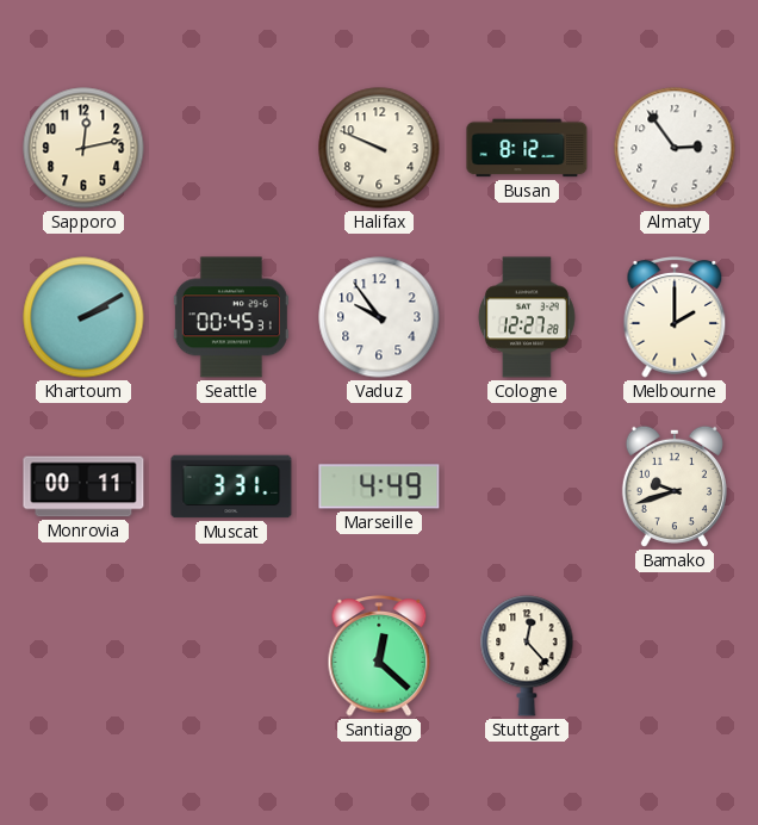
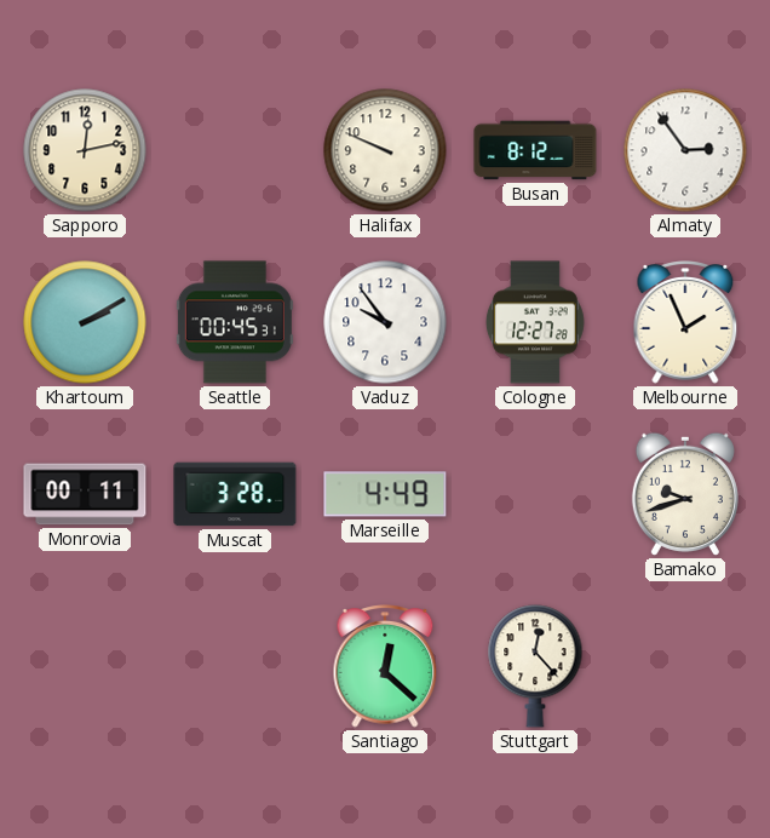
Melbourne: 2:00 -> 1:56 (685, 322)
Muscat: 3:31 -> 3:28 (235, 494)
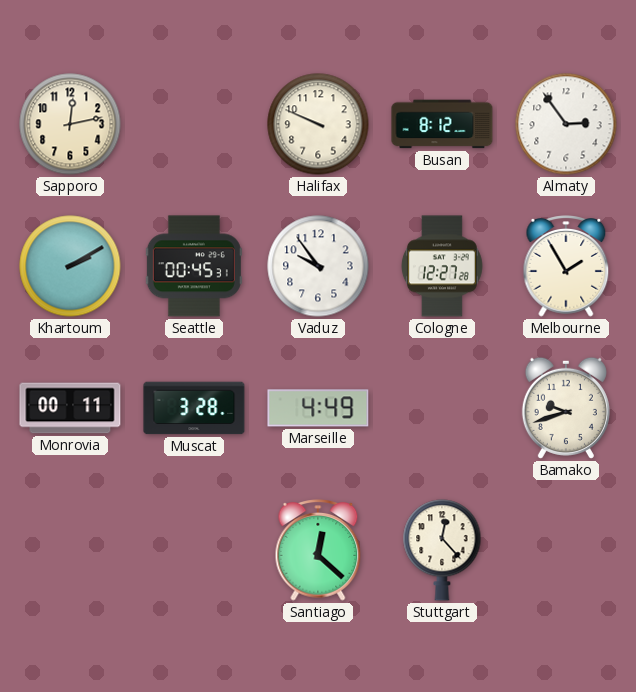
Melbourne: 1:56 -> 1:55 (566, 266)
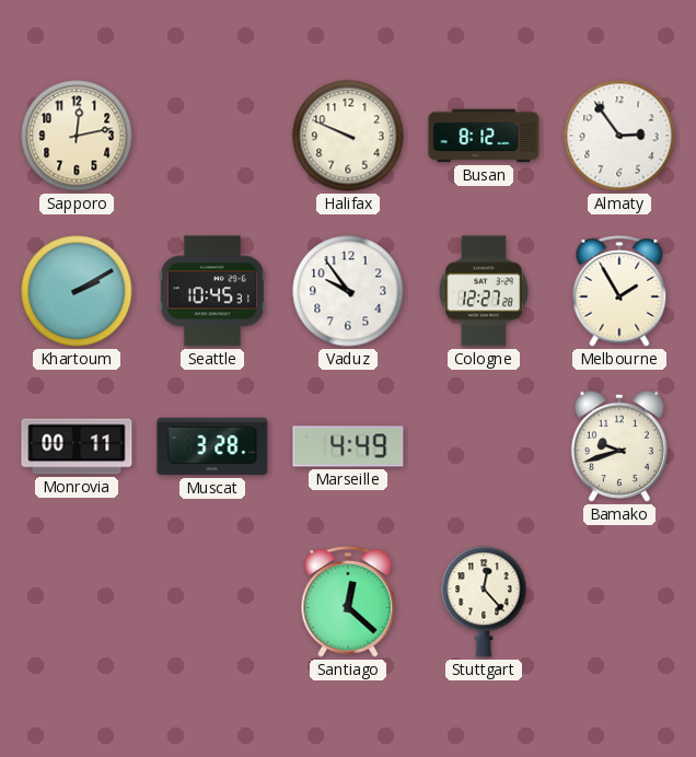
Seattle: 00:45 -> 10:45 (212, 291)
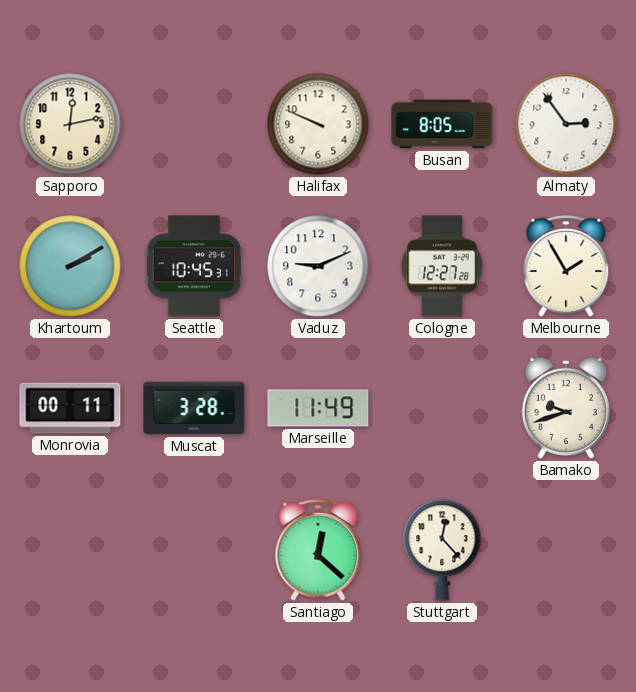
Busan: 8:12 -> 8:05 (442, 124)
Vaduz: 9:54 -> 9:11 (318, 266)
Marseille: 4:49 -> 11:49 (318, 408)
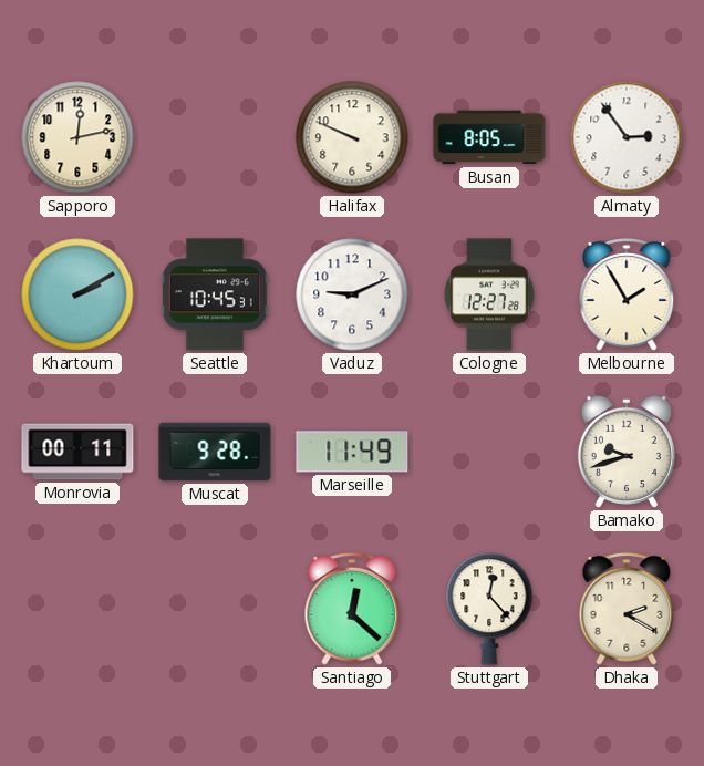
Muscat: 3:28 -> 9:28 (215, 452)
Dhaka: none -> 2:20 (627, 609)
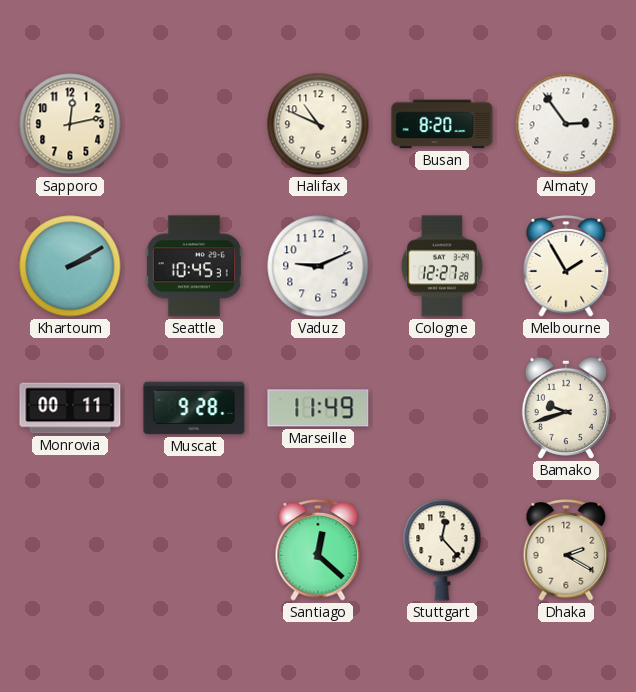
Halifax: 9:49 -> 10:49 (318, 124)
Busan: 8:05 -> 8:20 (442, 124)
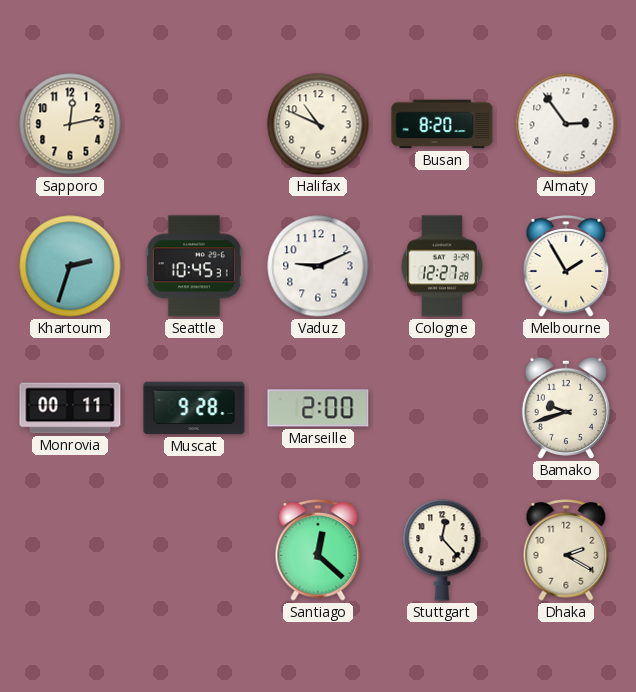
Khartoum: 2:10 -> 2:33 (70, 266)
Marseille: 11:49 -> 2:00 (318, 408)
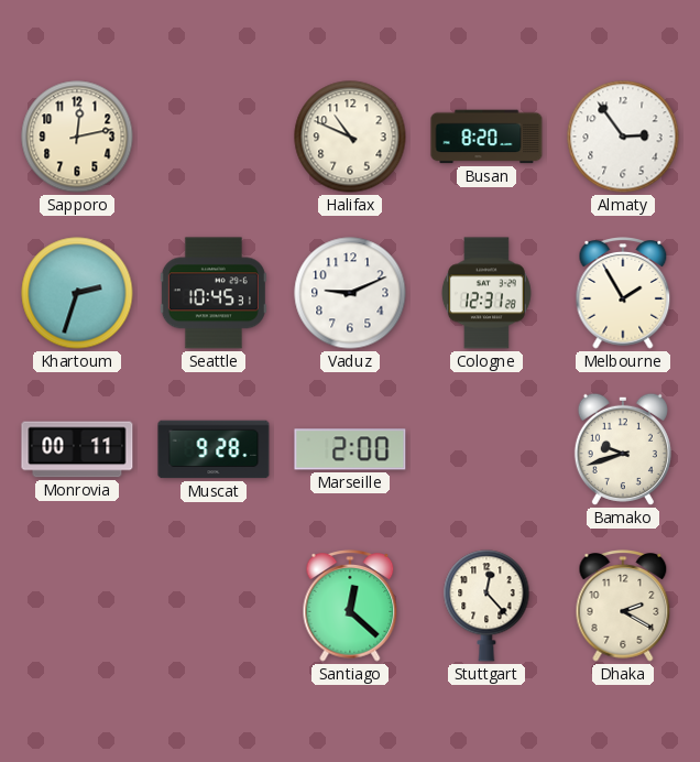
Cologne: 12:27 -> 12:31 (486, 293)
